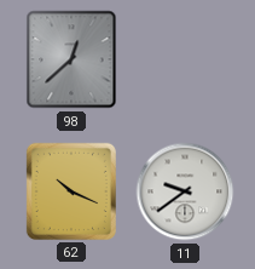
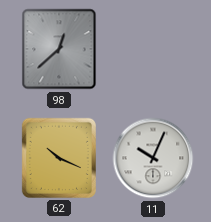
11: 9:39 -> 10:04 (153, 158)
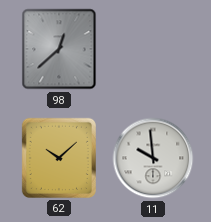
62: 10:19 -> 10:08 (59, 158)
11: 10:04 -> 9:59 (153, 158)
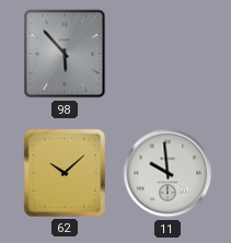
98: 12:38 -> 5:53 (65, 54)
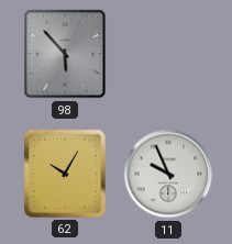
62: 10:08 -> 10:05 (65, 174)
11: 9:59 -> 9:56 (168, 174)
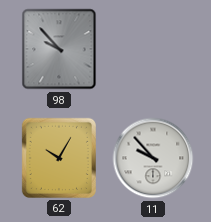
98: 5:53 -> 9:53 (59, 49)
11: 9:56 -> 9:53 (153, 158)
